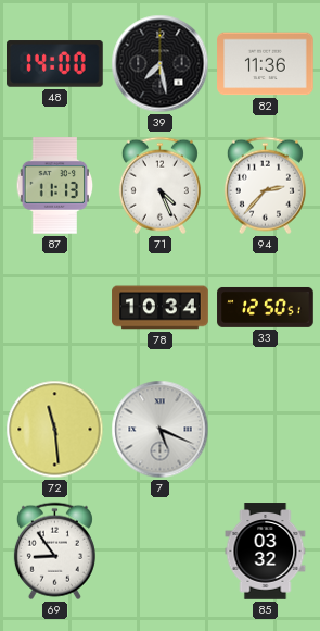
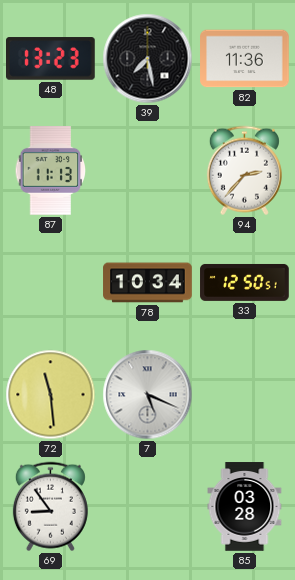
48: 14:00 -> 13:23 (51, 59)
71: 4:26 -> none (159, 186)
85: 03:32 -> 03:28 (245, 507)
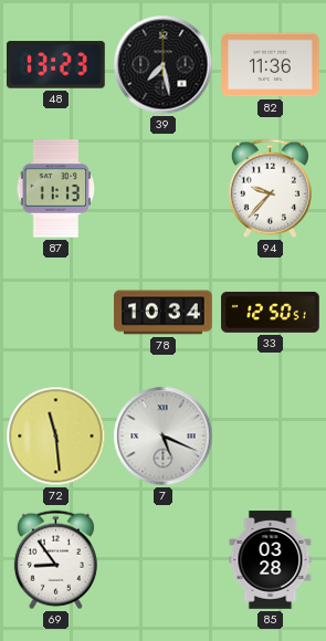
94: 2:37 -> 9:37 (270, 189)
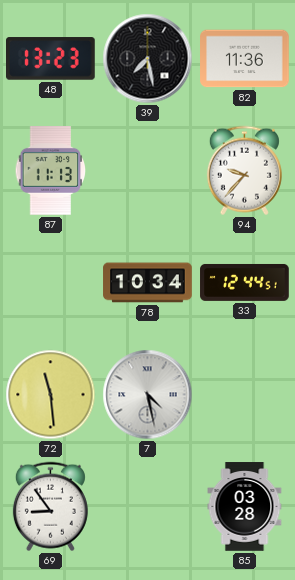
33: 12:50 -> 12:44 (245, 282)
7: 5:19 -> 4:28 (148, 395)
